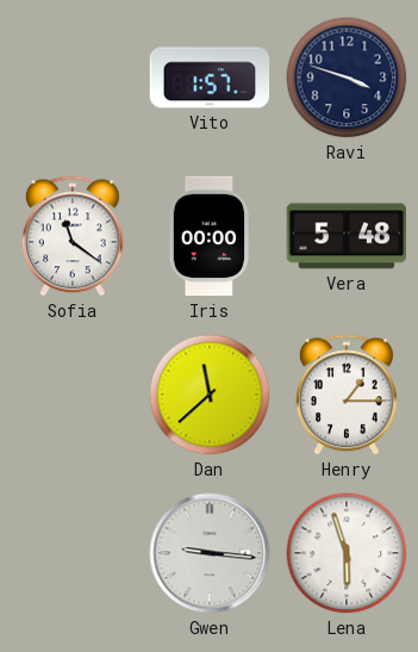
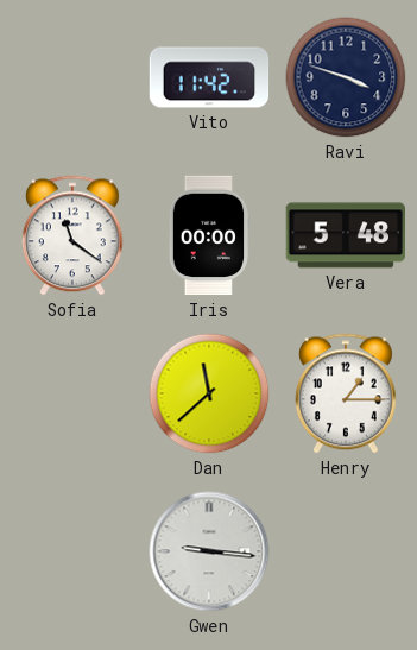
Vito: 1:57 -> 11:42 (209, 77)
Lena: 5:57 -> none (347, 553)
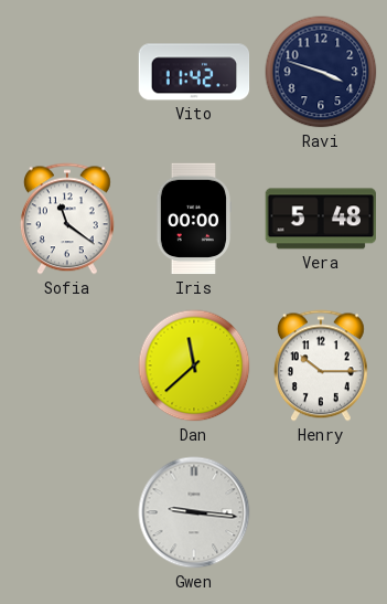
Henry: 1:15 -> 10:15 (321, 365)
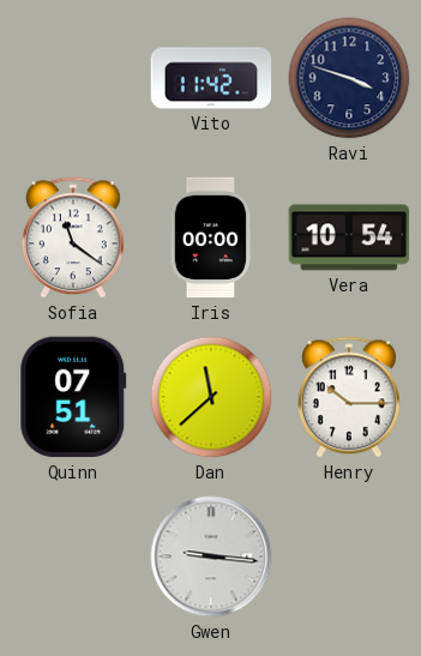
Vera: 5:48 -> 10:54 (349, 237)
Quinn: none -> 07:51 (73, 397)
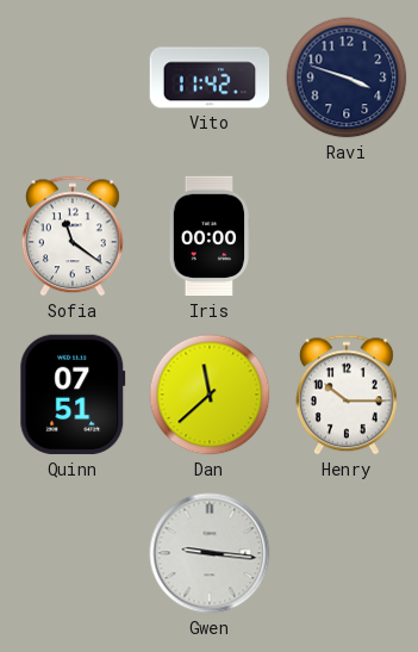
Vera: 10:54 -> none (349, 237)
